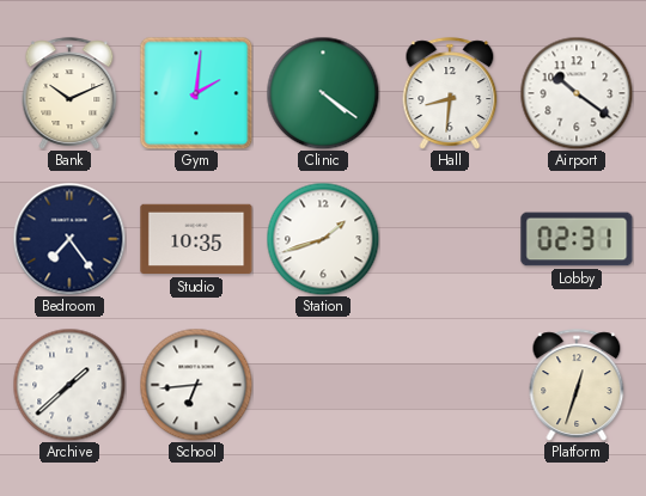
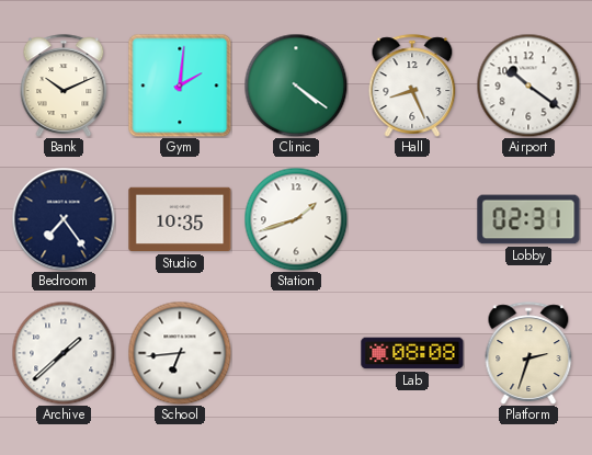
Hall: 8:31 -> 8:26 (412, 86)
Lab: none -> 08:08 (412, 353)
Platform: 12:33 -> 2:33 (528, 353)
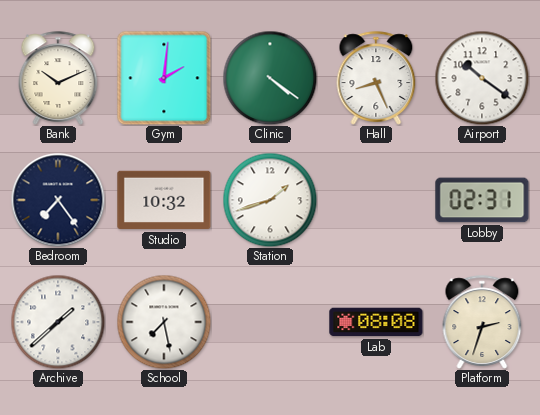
Studio: 10:35 -> 10:32 (164, 200)
School: 6:44 -> 7:28 (164, 322)
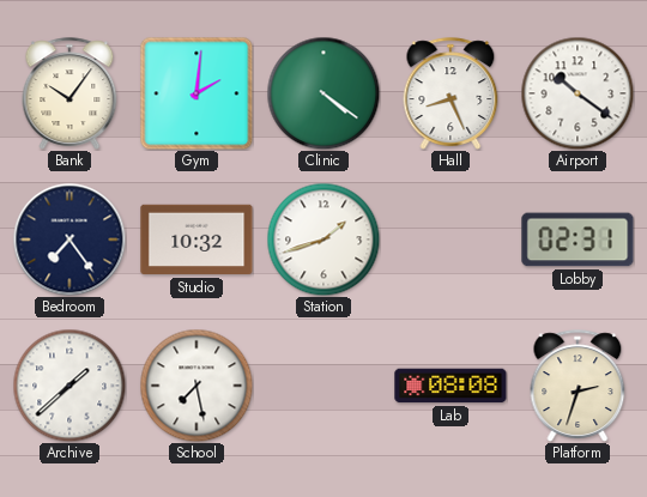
Bank: 10:11 -> 10:06 (69, 93)
